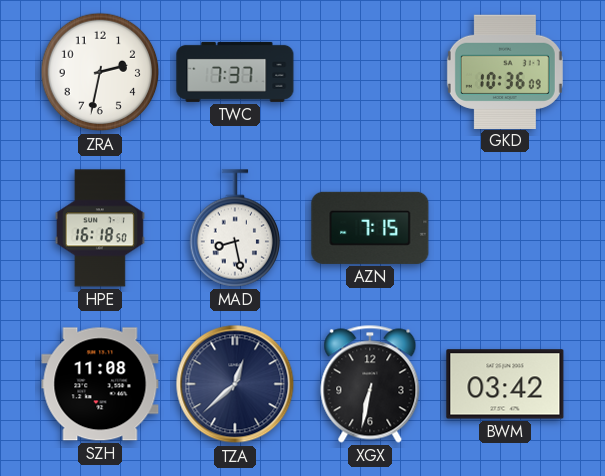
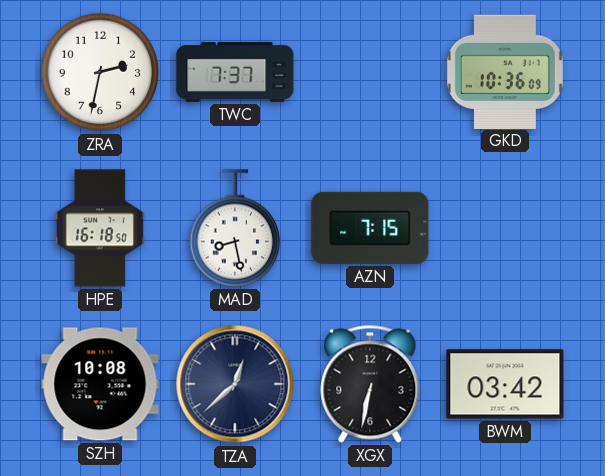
SZH: 11:08 -> 10:08 (100, 384)
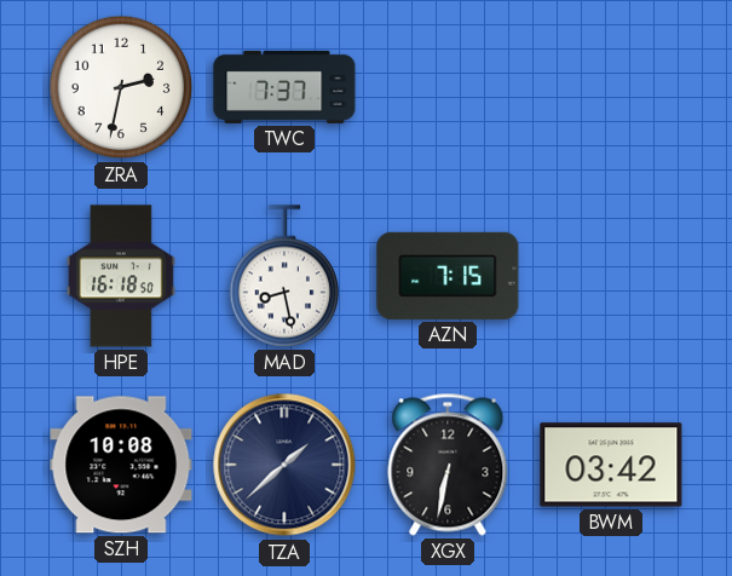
GKD: 10:36 -> none (505, 71)
TZA: 12:38 -> 1:38 (284, 465)
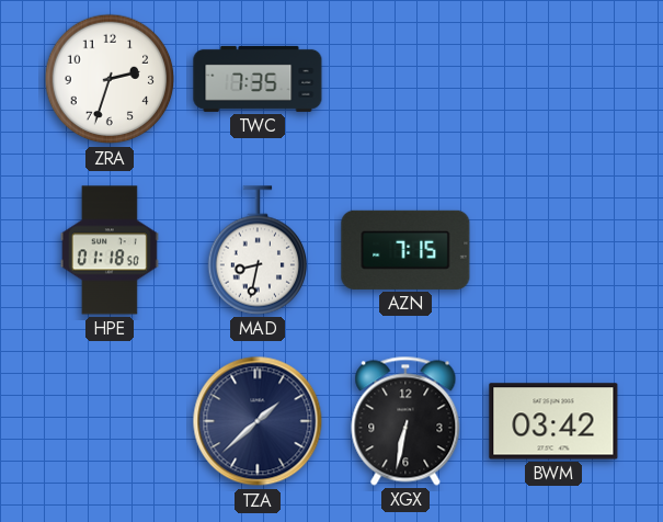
ZRA: 2:32 -> 2:33 (110, 79)
TWC: 7:37 -> 7:35 (258, 79)
HPE: 16:18 -> 01:18 (110, 250)
MAD: 8:28 -> 8:32 (258, 250)
SZH: 10:08 -> none (121, 465)
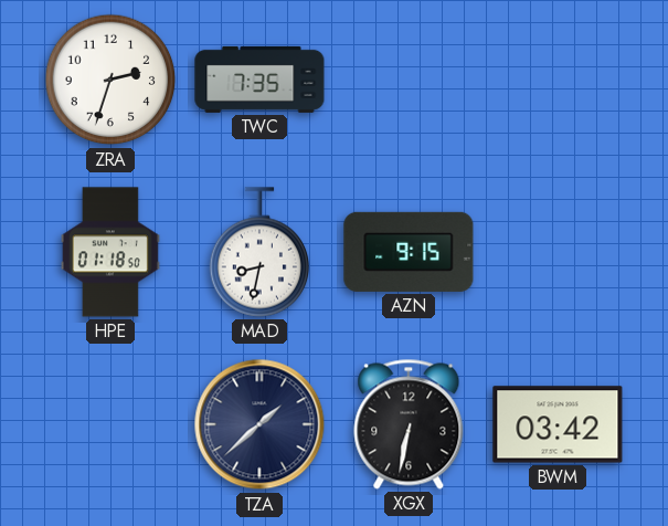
AZN: 7:15 -> 9:15 (409, 252)
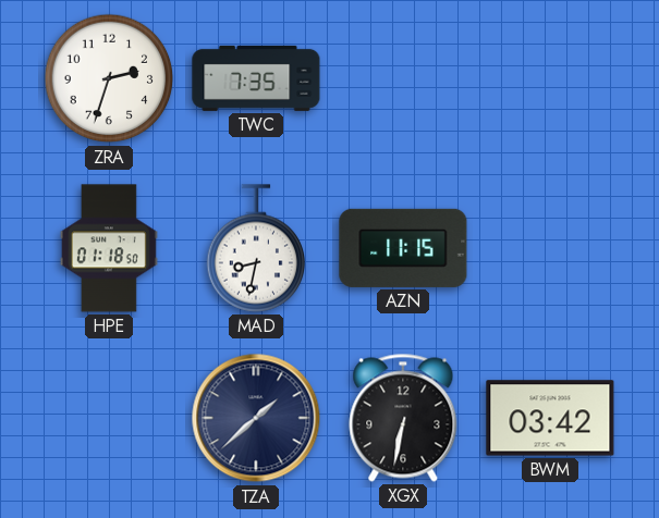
AZN: 9:15 -> 11:15 (403, 248)
